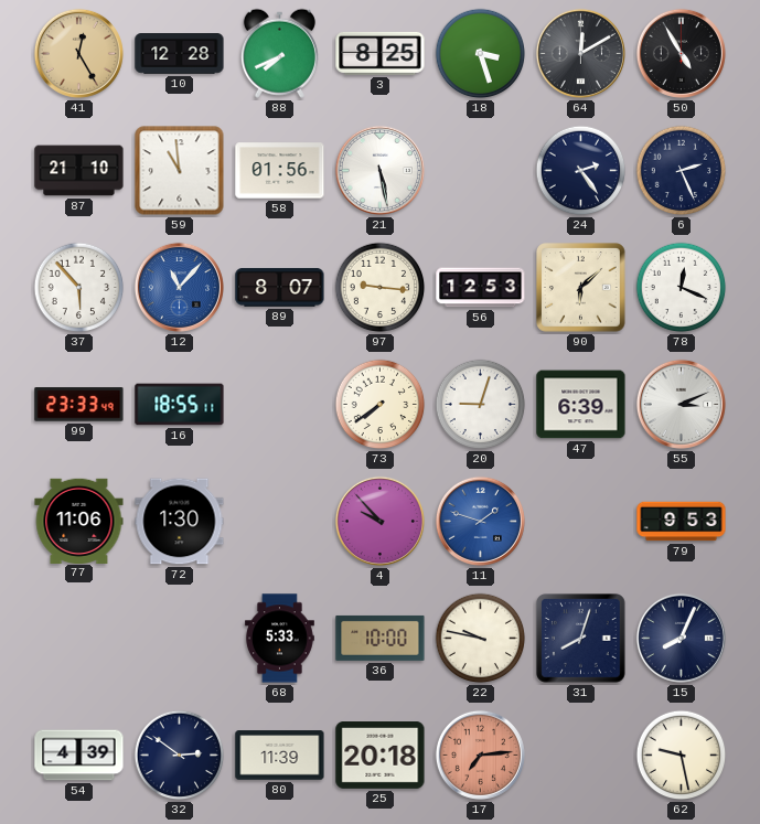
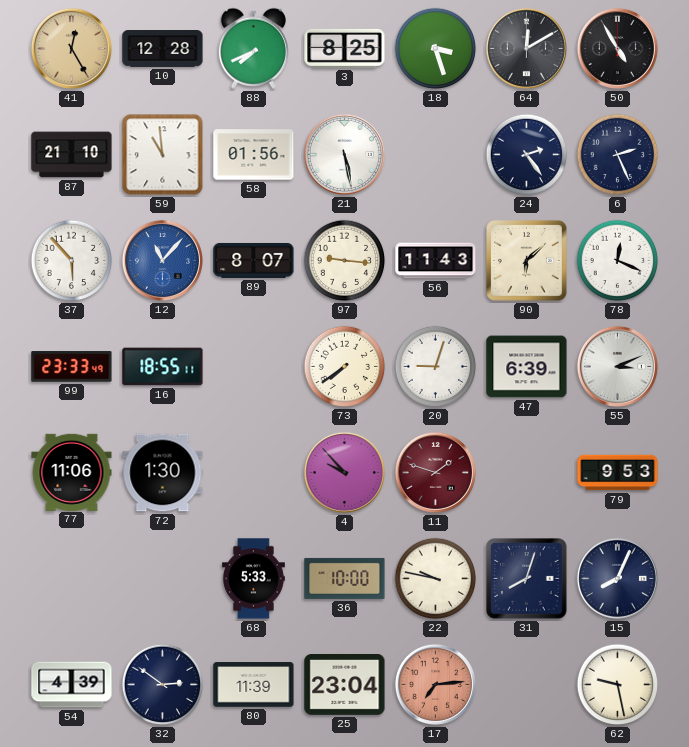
56: 12:53 -> 11:43 (436, 261)
11 dial: blue -> burgundy (435, 472)
25: 20:18 -> 23:04 (345, 685)
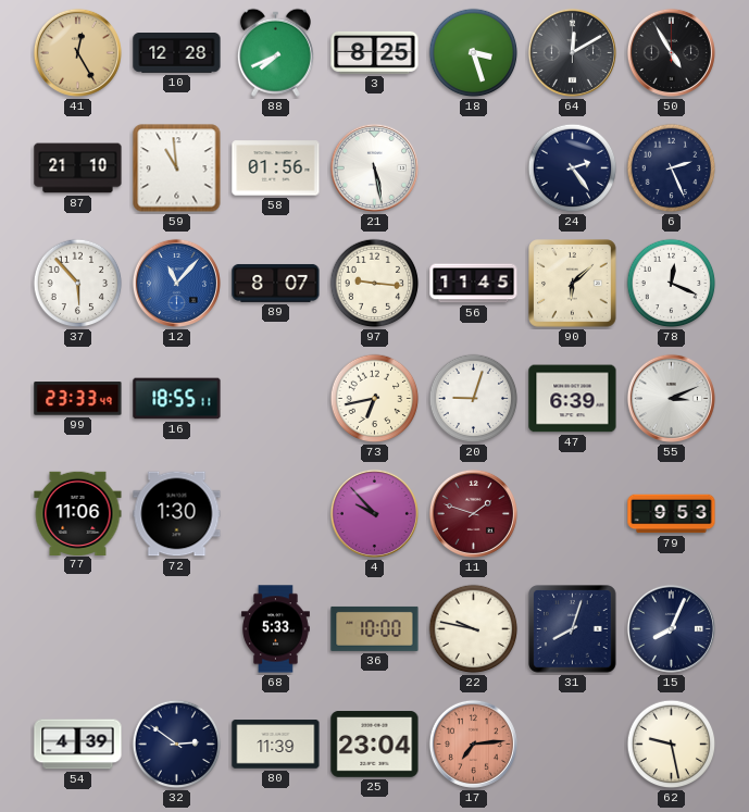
56: 11:43 -> 11:45 (474, 284)
73: 7:39 -> 6:43 (375, 399)
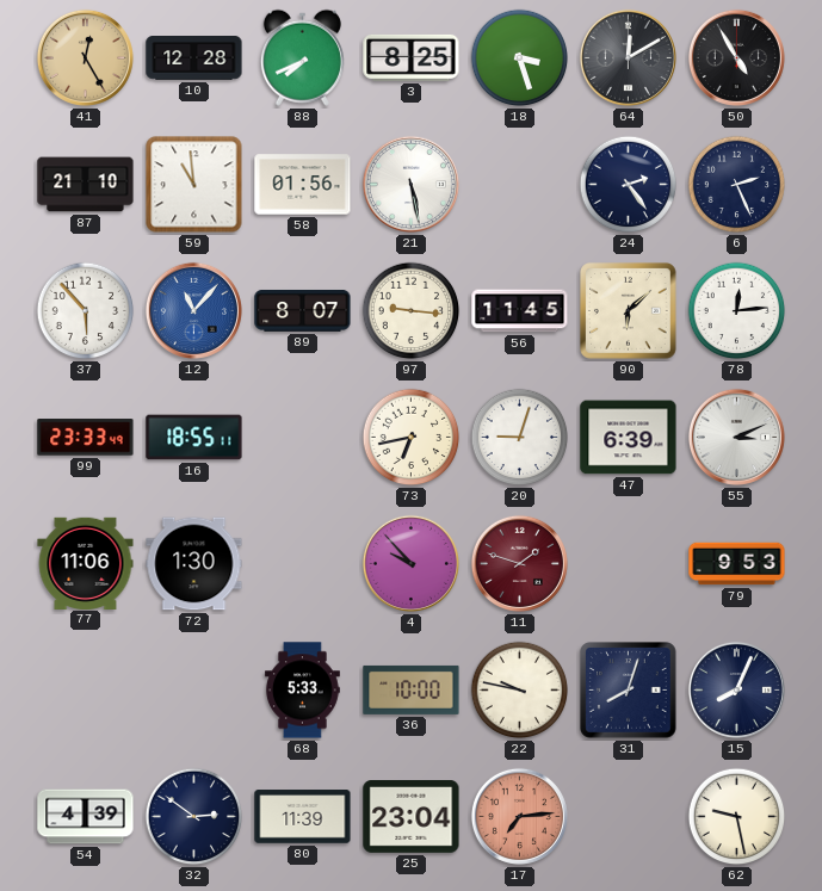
78: 12:19 -> 12:14 (737, 311)
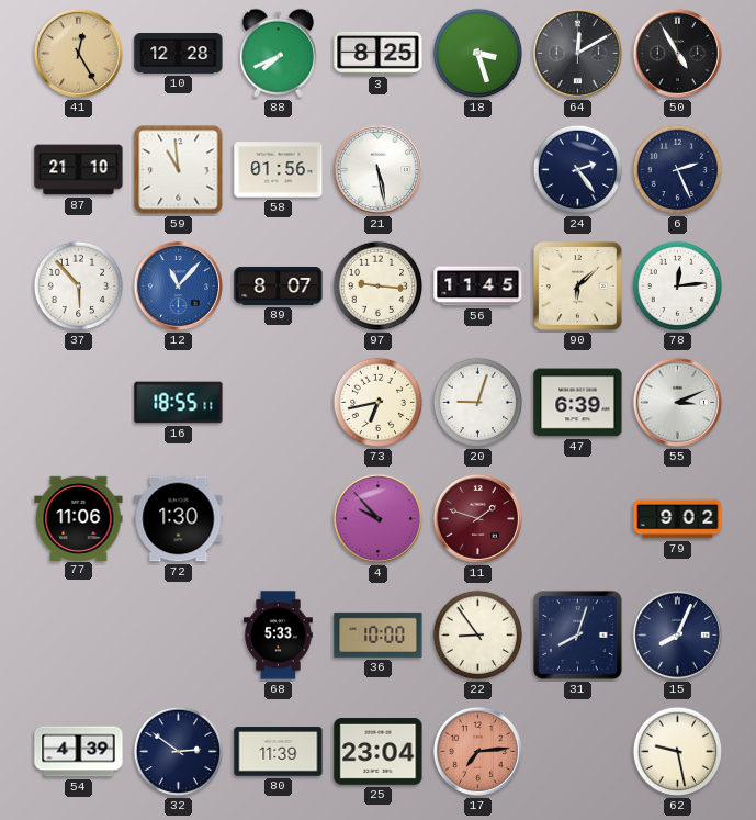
99: 23:33 -> none (86, 438)
79: 9:53 -> 9:02 (678, 519)
22: 9:47 -> 8:54 (478, 636)
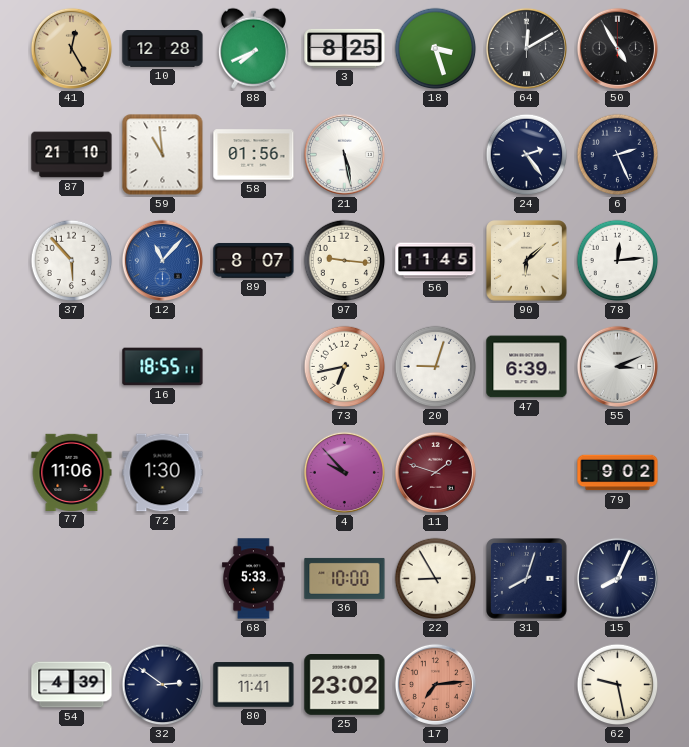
22: 8:54 -> 8:55 (436, 579)
80: 11:39 -> 11:41 (254, 685)
25: 23:04 -> 23:02 (345, 685)
